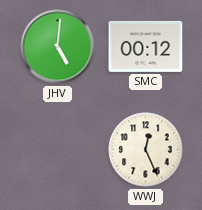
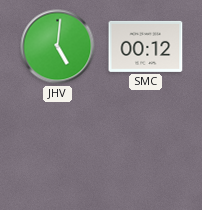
WWJ: 12:26 -> none (146, 150)
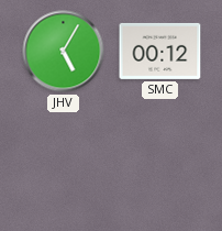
JHV: 5:01 -> 5:05 (64, 52)
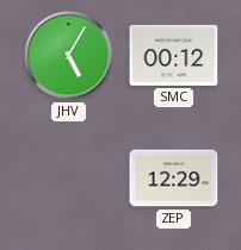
ZEP: none -> 12:29 (174, 179)
